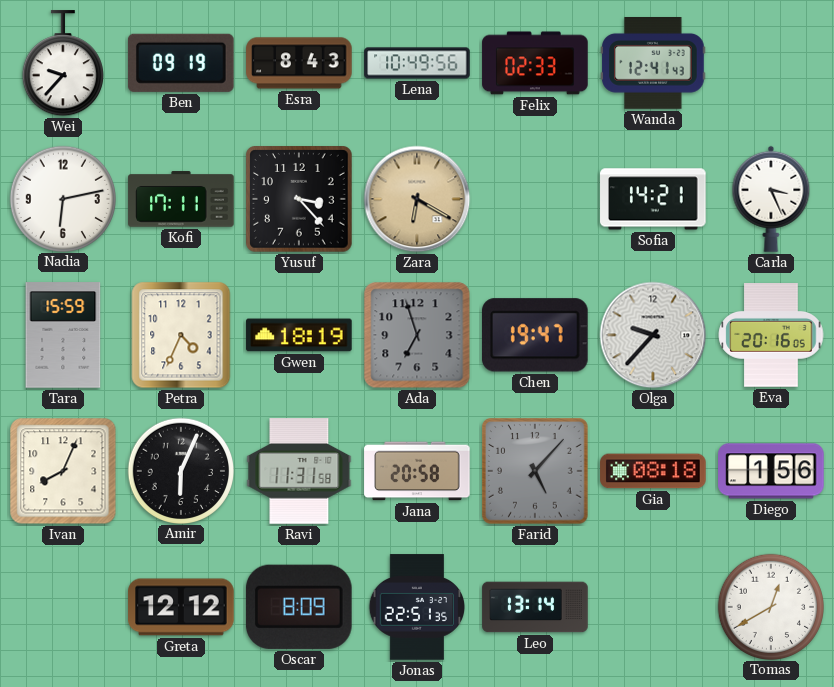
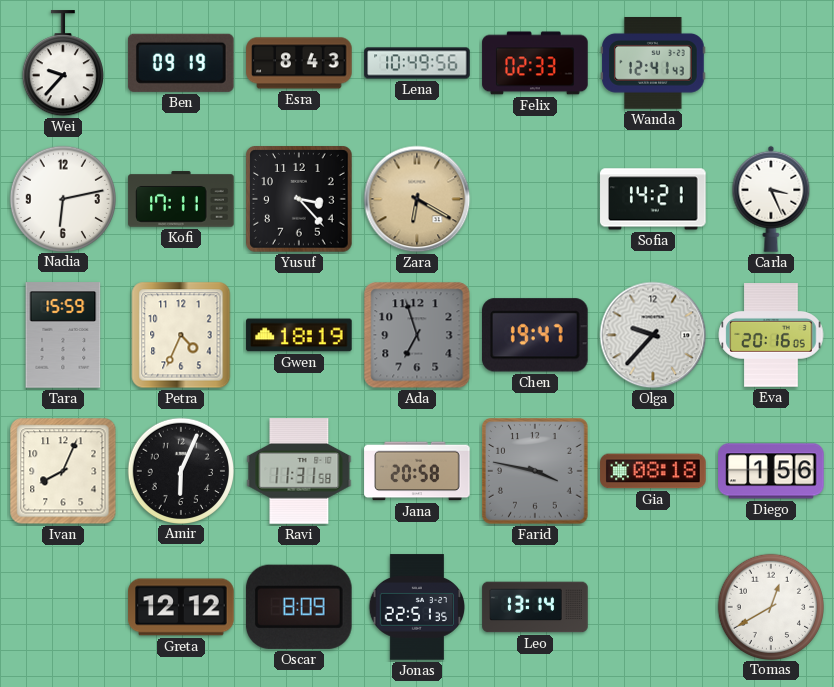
Farid: 5:07 -> 3:47 (536, 472)
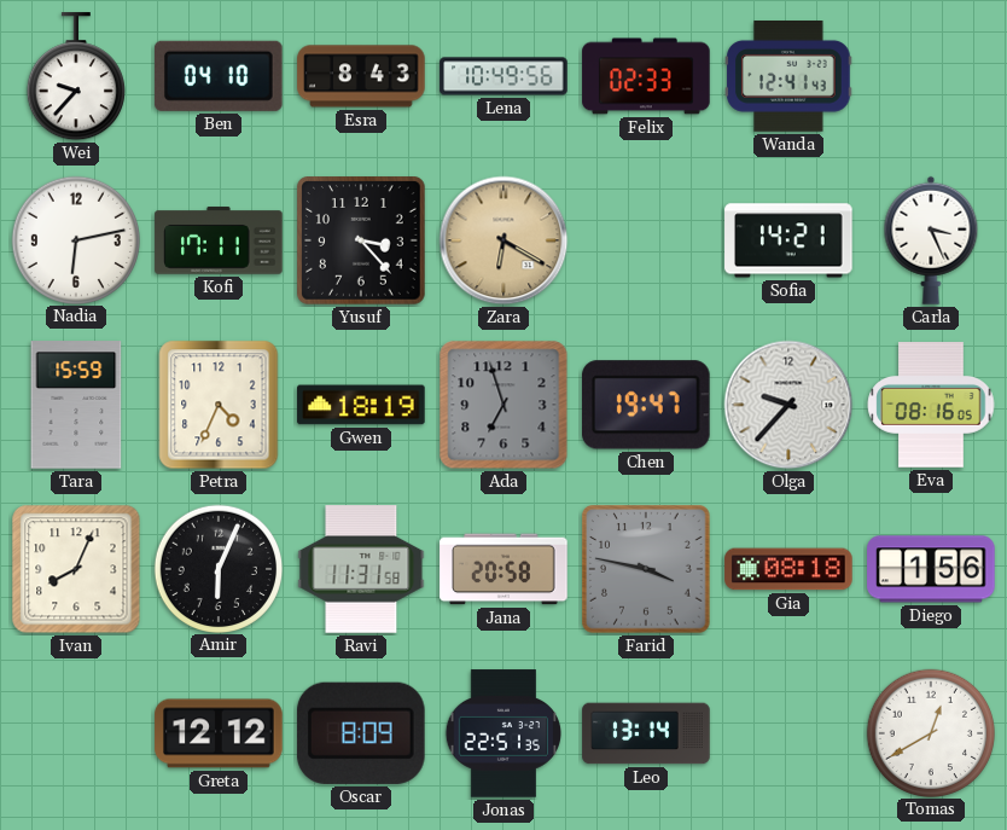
Ben: 09:19 -> 04:10 (219, 76)
Eva: 20:16 -> 08:16 (931, 405)
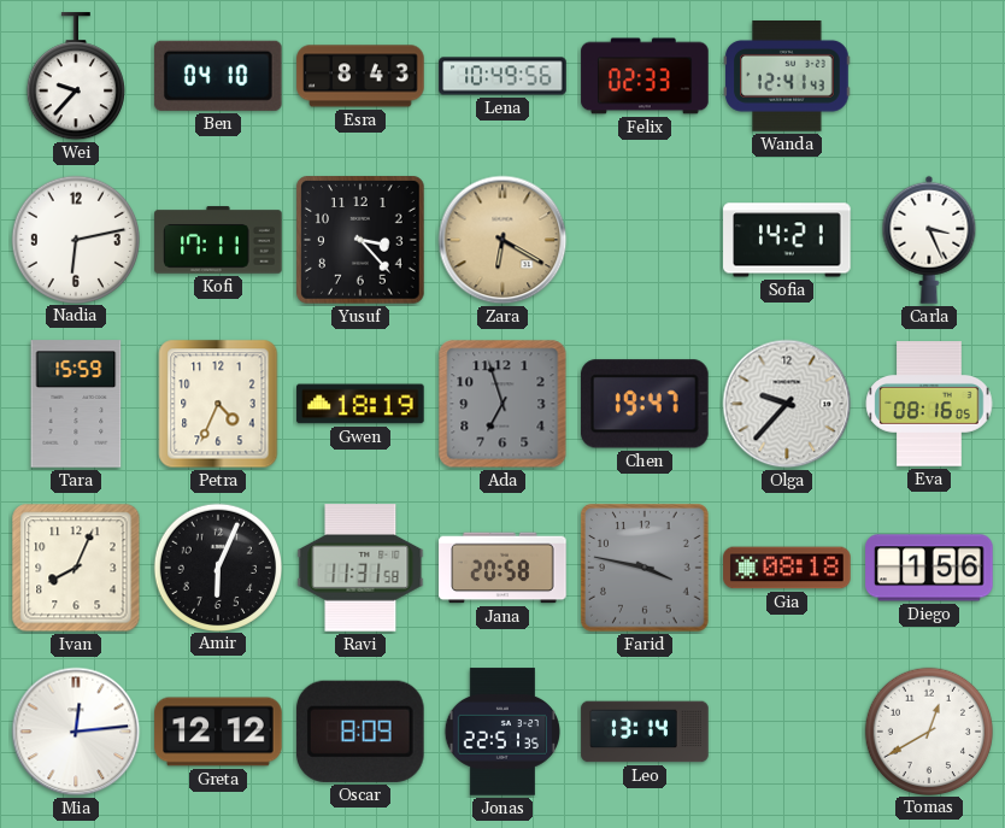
Mia: none -> 12:14 (76, 732)
